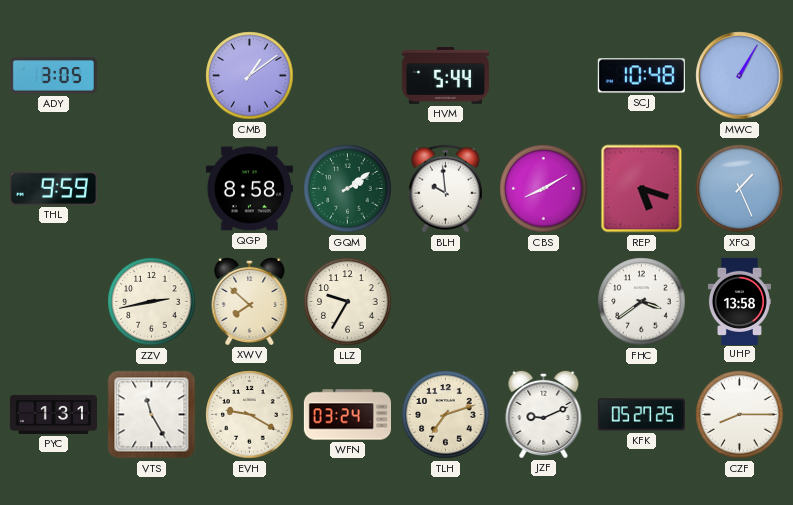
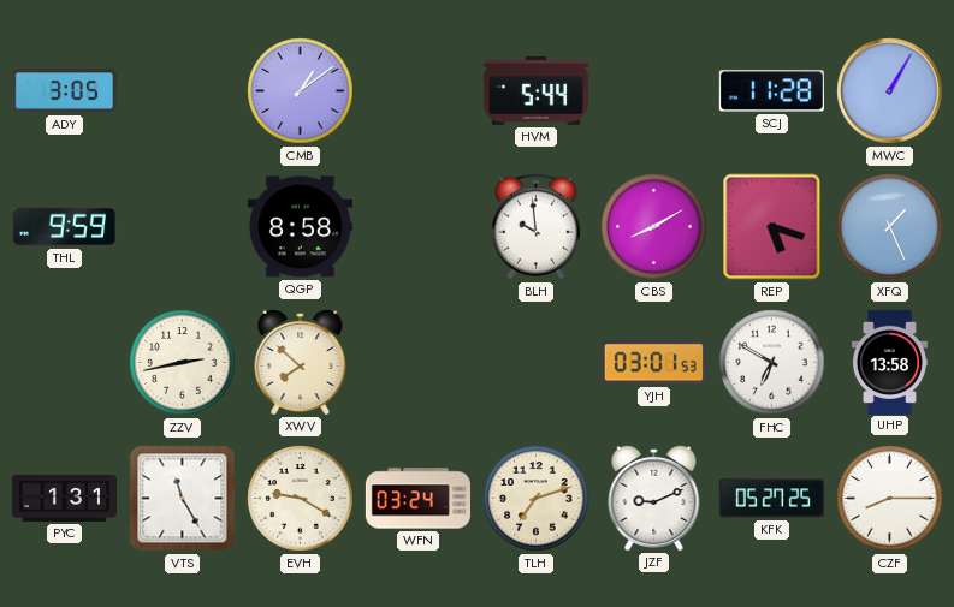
SCJ: 10:48 -> 11:28 (771, 91)
GQM: 2:09 -> none (348, 189)
LLZ: 9:35 -> none (348, 302)
YJH: none -> 03:01 (653, 363)
FHC: 3:39 -> 6:50 (772, 363)
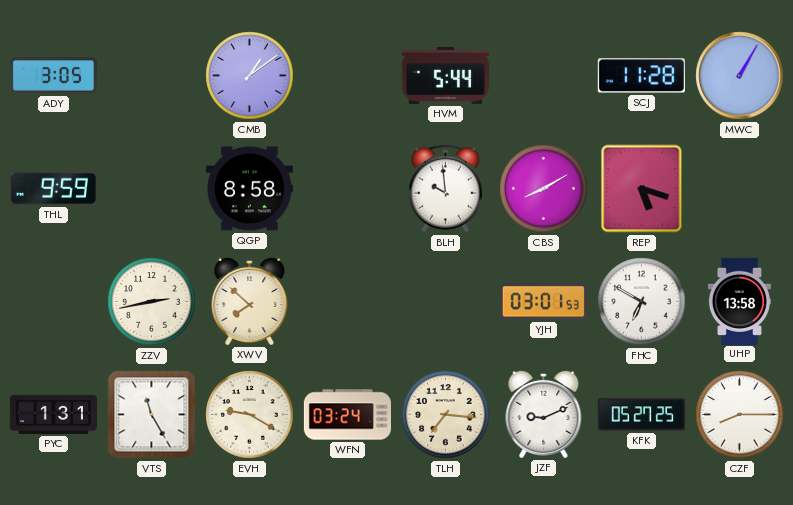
XFQ: 1:26 -> none (890, 227)
TLH: 7:12 -> 7:16 (446, 415)
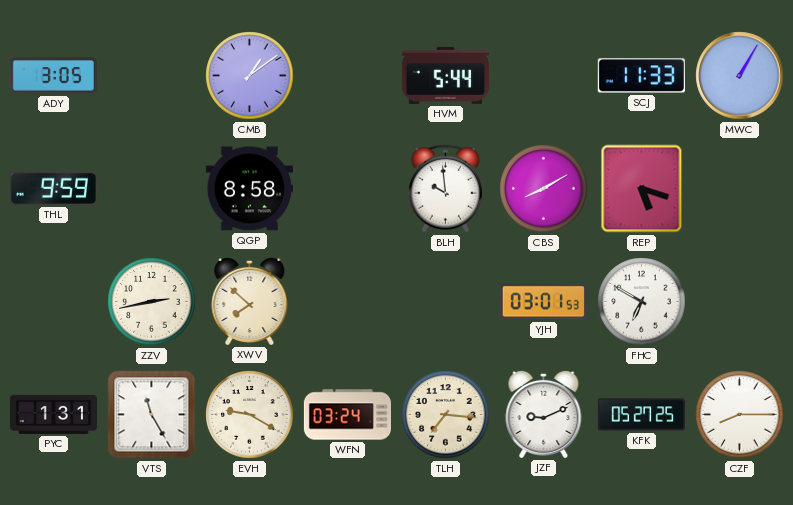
SCJ: 11:28 -> 11:33 (641, 76)
UHP: 13:58 -> none (739, 301)
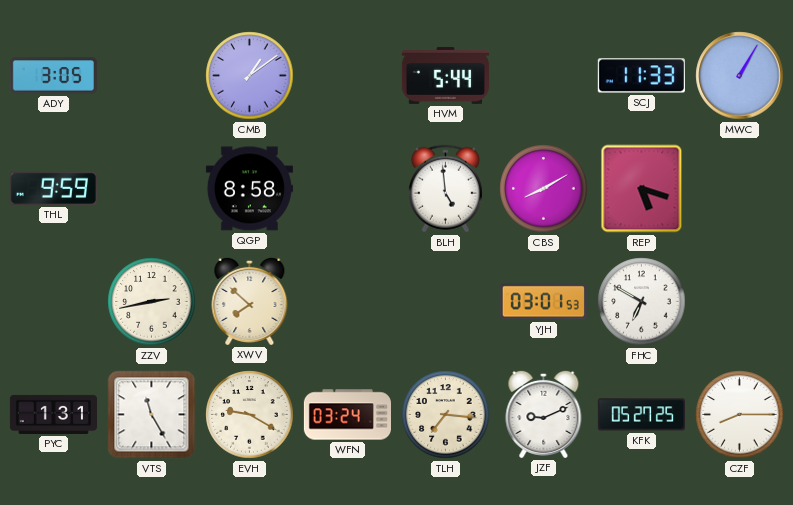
BLH: 9:59 -> 4:59 (445, 189)
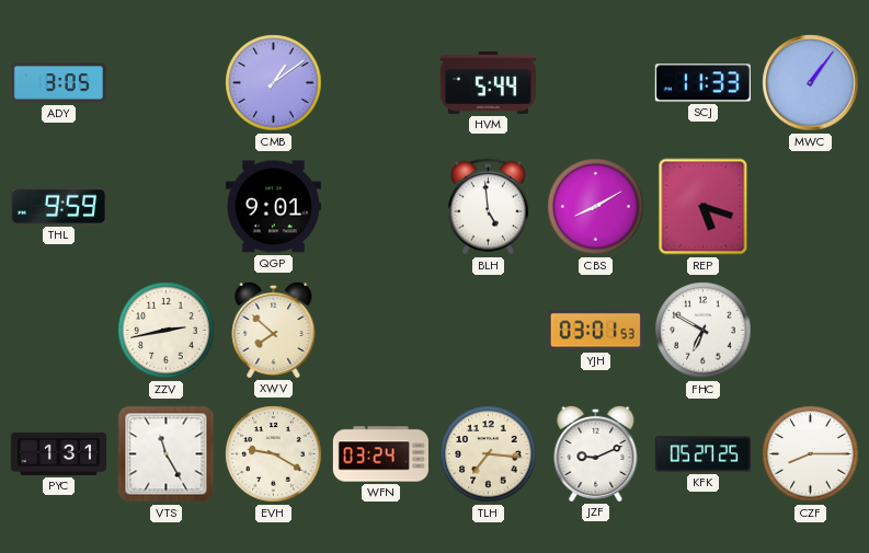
MWC: 1:05 -> 1:06 (811, 83)
QGP: 8:58 -> 9:01 (273, 207)
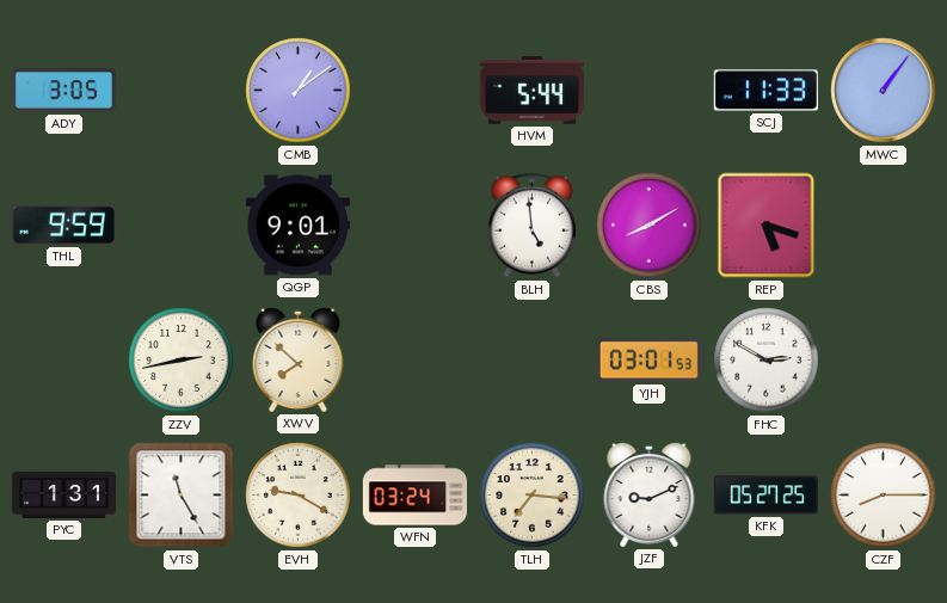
FHC: 6:50 -> 2:50 (767, 361)
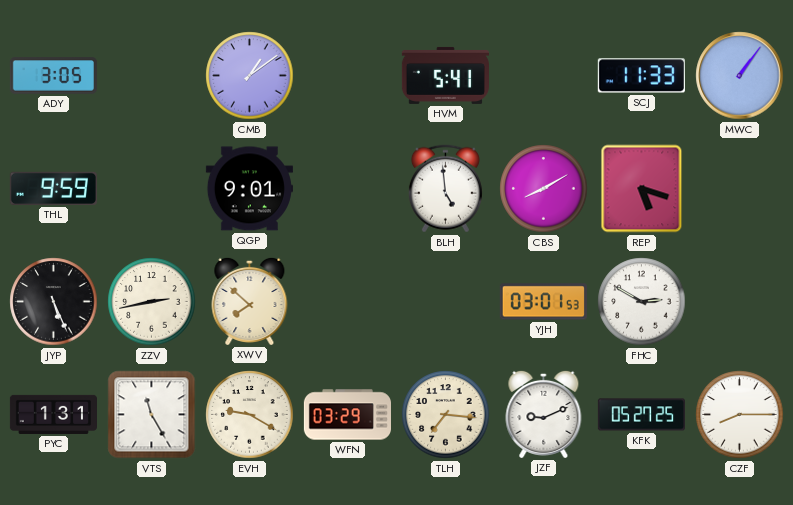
HVM: 5:44 -> 5:41 (445, 75)
JYP: none -> 5:26 (54, 302)
WFN: 03:24 -> 03:29 (347, 415)
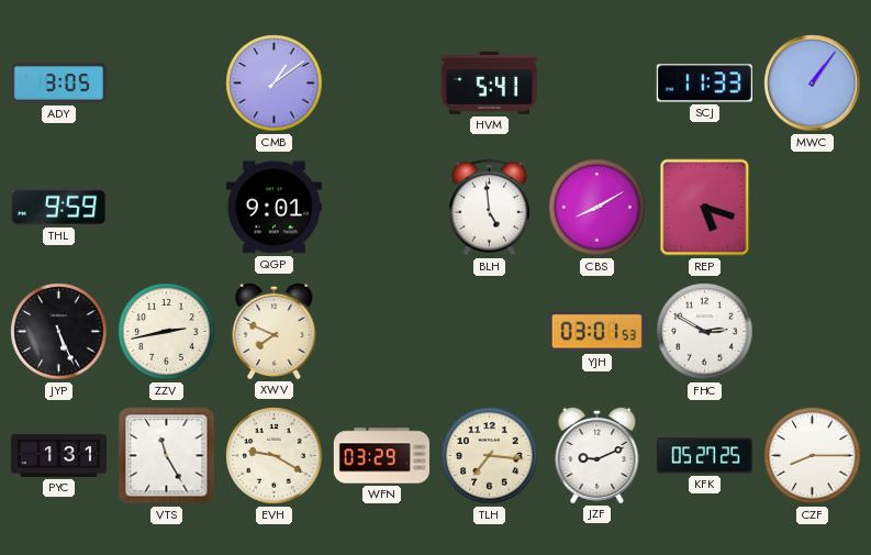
XWV: 7:52 -> 7:49 (275, 331)
